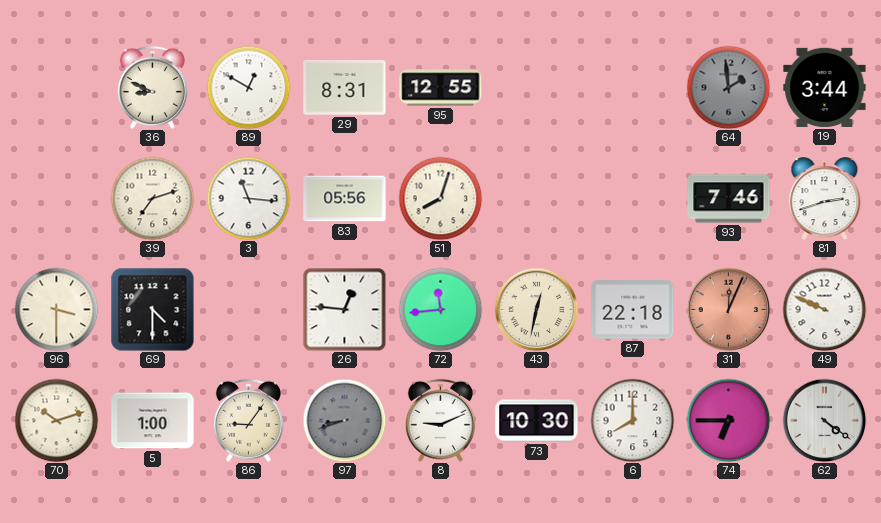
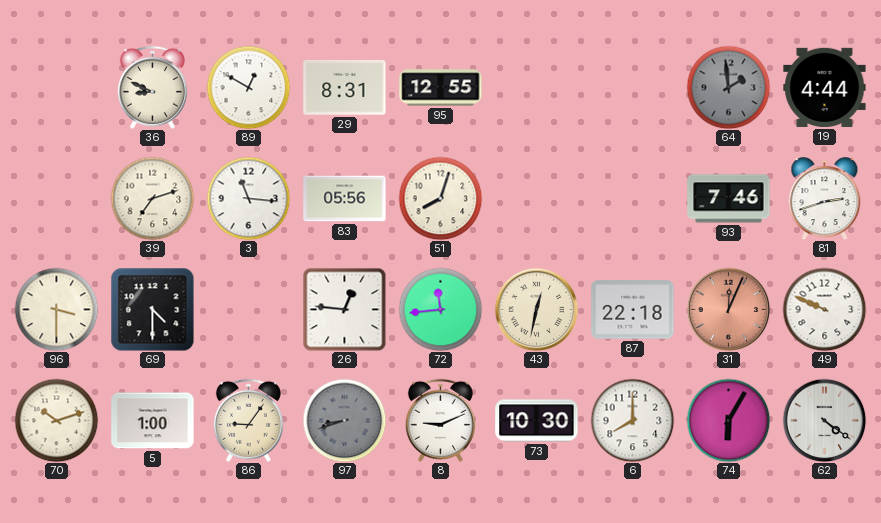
19: 3:44 -> 4:44 (825, 87)
74: 6:45 -> 6:05 (728, 420)
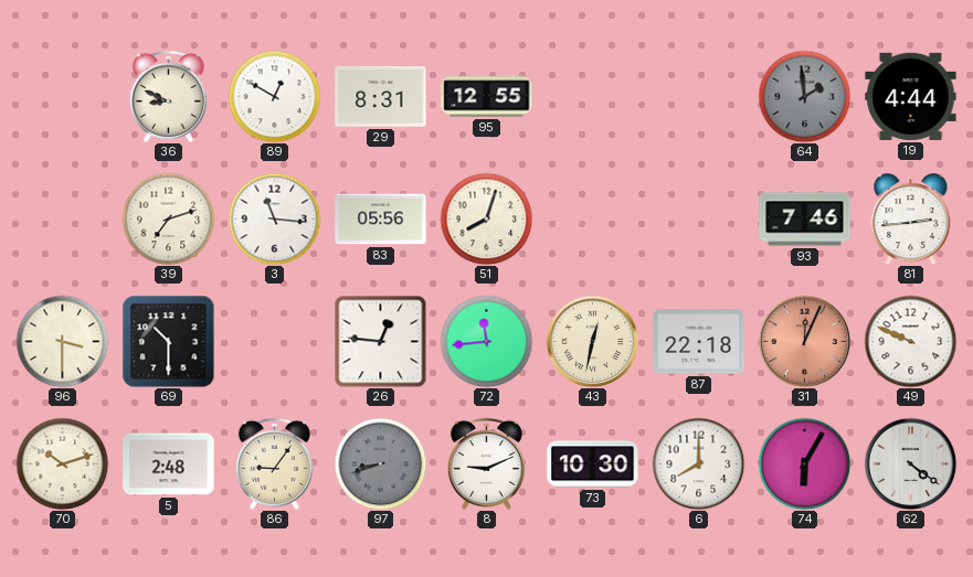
81: 2:42 -> 2:44 (911, 220)
69: 4:30 -> 10:30 (168, 341)
5: 1:00 -> 2:48 (169, 464)
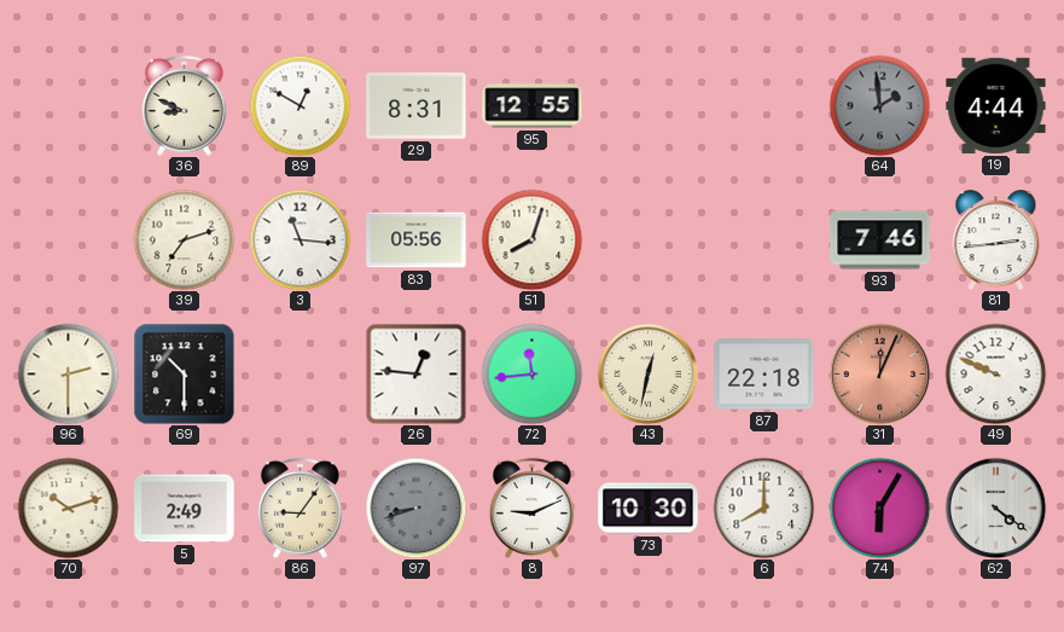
96: 3:30 -> 2:30 (68, 373)
5: 2:48 -> 2:49 (185, 509)
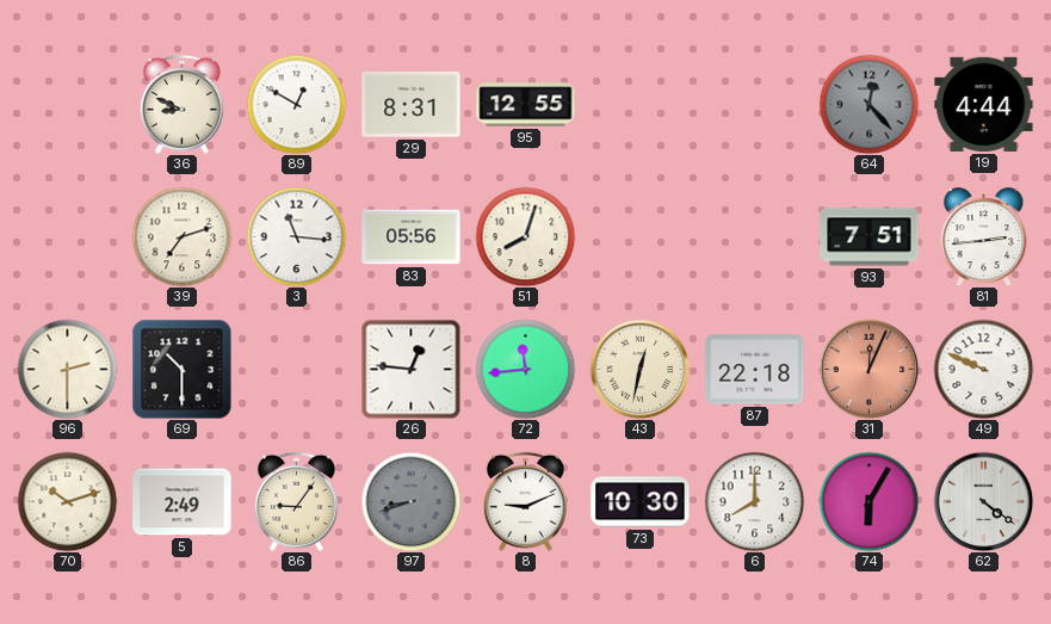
64: 1:59 -> 12:23 (868, 104)
93: 7:46 -> 7:51 (870, 237)
